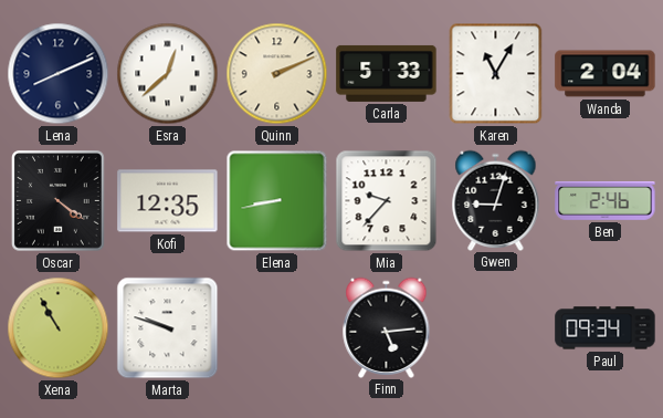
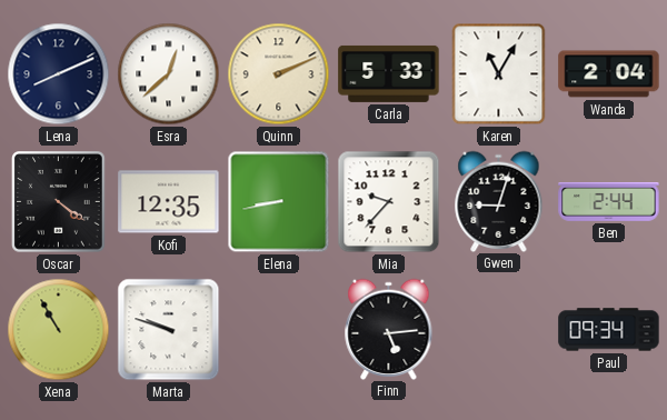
Ben: 2:46 -> 2:44 (609, 202)
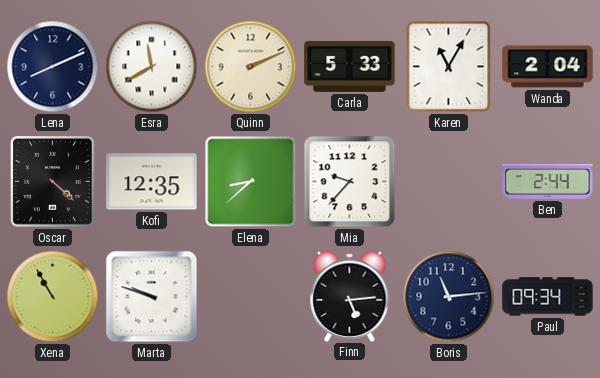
Esra: 12:38 -> 11:40 (152, 67)
Oscar: 4:21 -> 4:22 (53, 182)
Elena: 8:43 -> 8:38 (251, 182)
Gwen: 9:03 -> none (499, 201)
Boris: none -> 11:14 (449, 297)
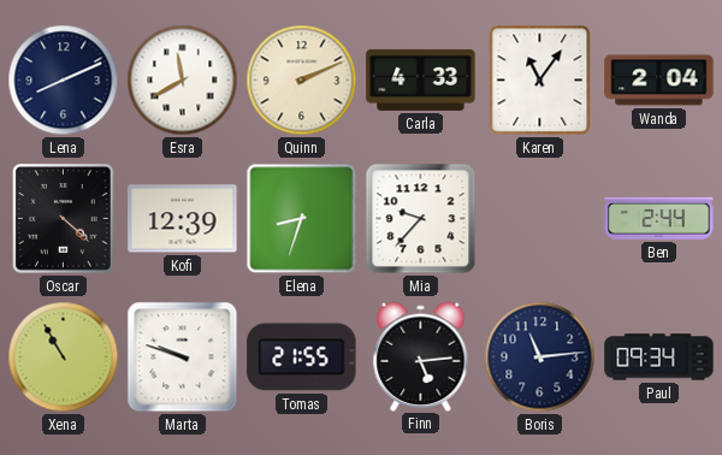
Carla: 5:33 -> 4:33 (421, 79)
Karen: 11:05 -> 11:06 (540, 81)
Kofi: 12:35 -> 12:39 (183, 219)
Elena: 8:38 -> 8:33 (302, 219)
Tomas: none -> 21:55 (302, 357)
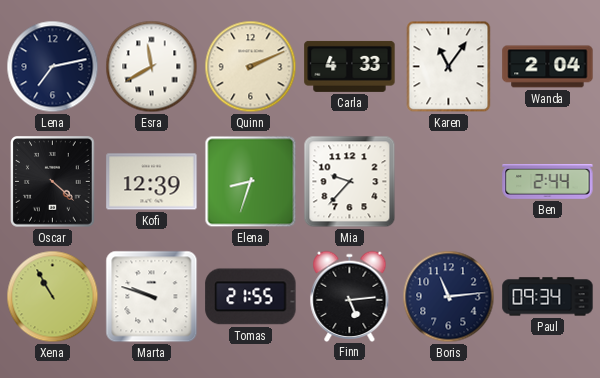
Lena: 8:11 -> 7:13 (53, 67)
